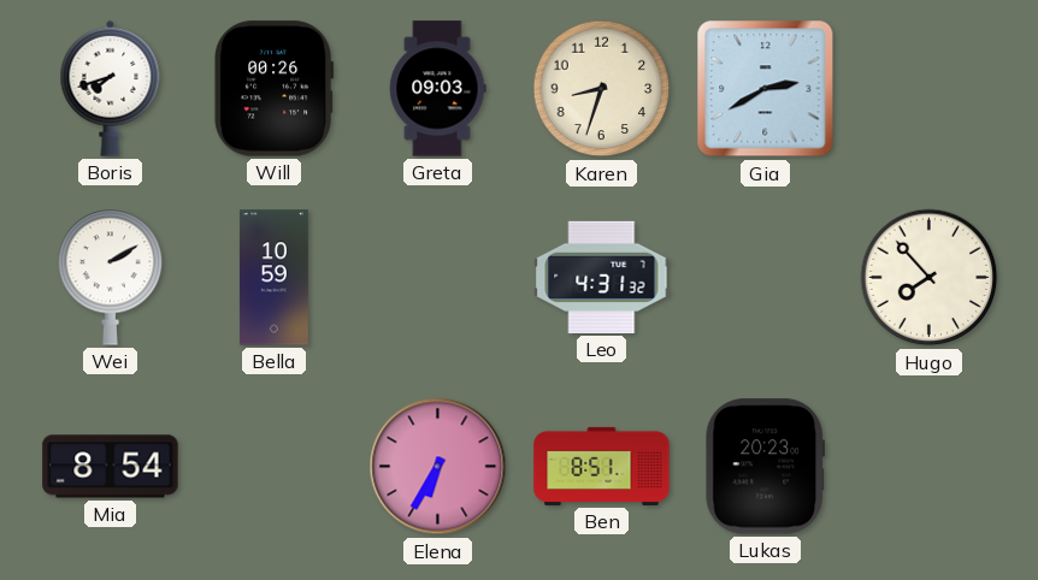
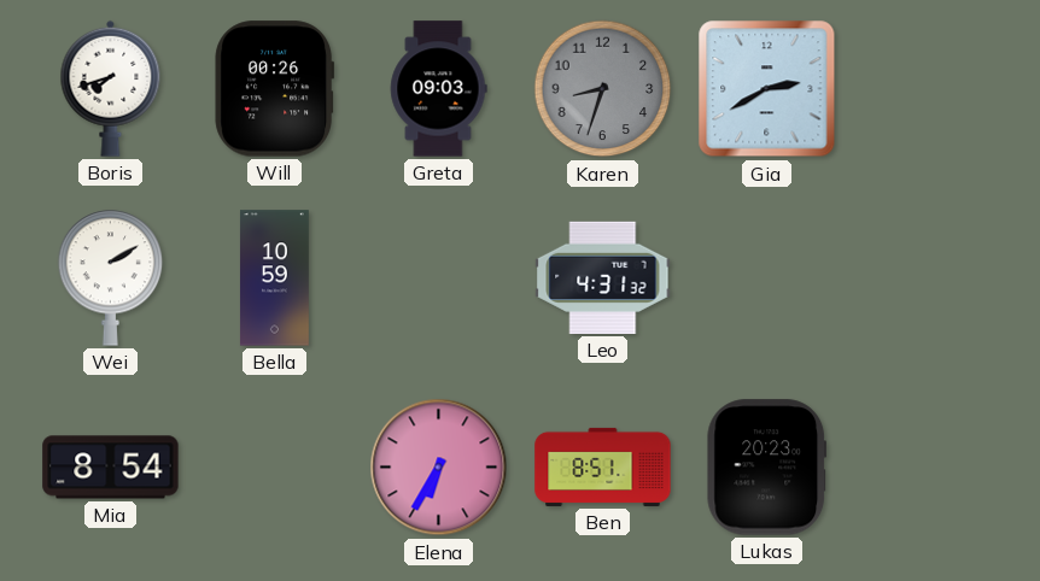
Karen dial: cream -> grey (603, 89)
Hugo: 7:53 -> none (930, 278)
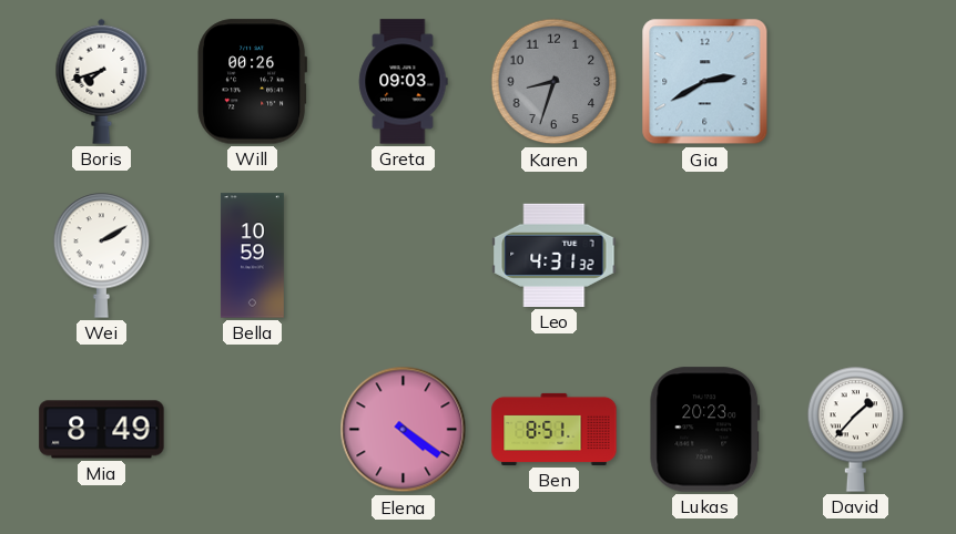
Mia: 8:54 -> 8:49 (102, 430)
Elena: 6:35 -> 4:21 (404, 430)
David: none -> 1:37 (856, 429)
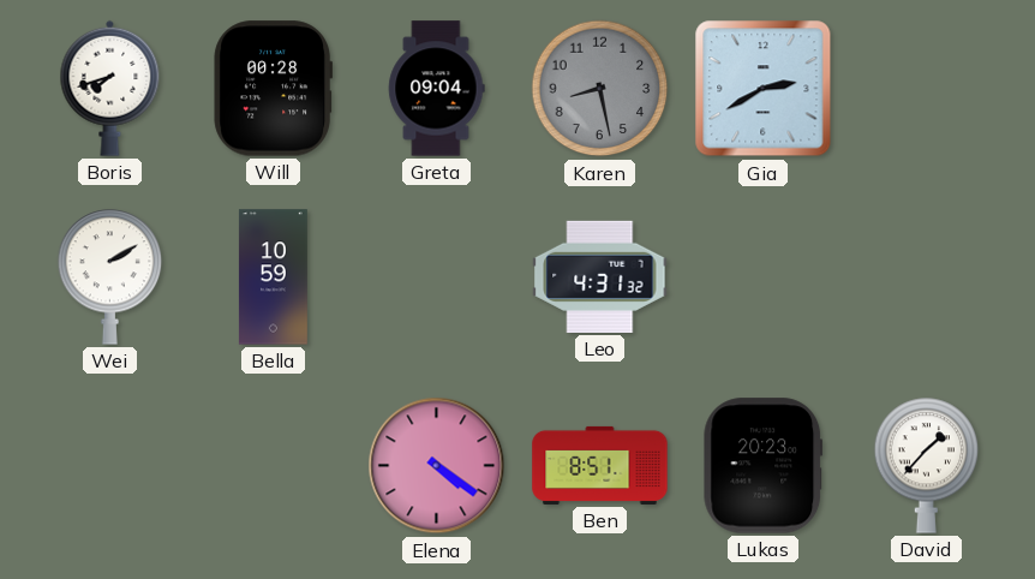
Will: 00:26 -> 00:28 (274, 89)
Greta: 09:03 -> 09:04 (436, 89)
Karen: 8:33 -> 8:28 (600, 89)
Mia: 8:49 -> none (102, 430)
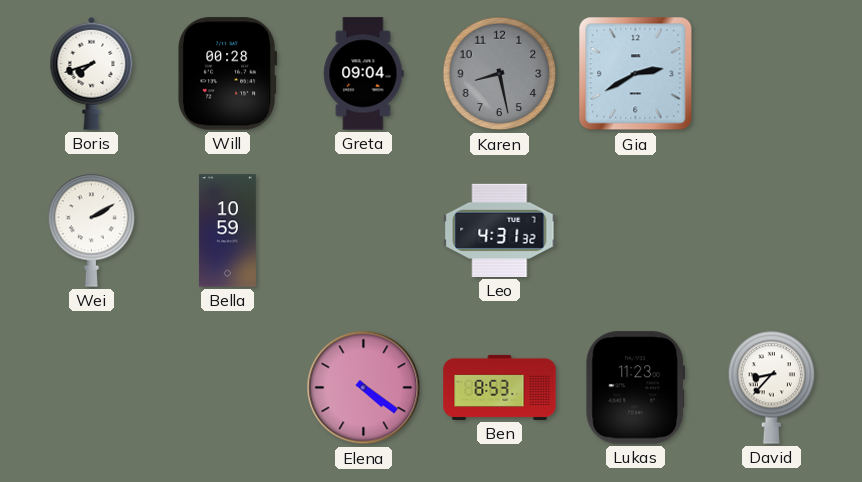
Ben: 8:51 -> 8:53 (500, 387)
Lukas: 20:23 -> 11:23 (636, 388)
David: 1:37 -> 8:37 (772, 387)
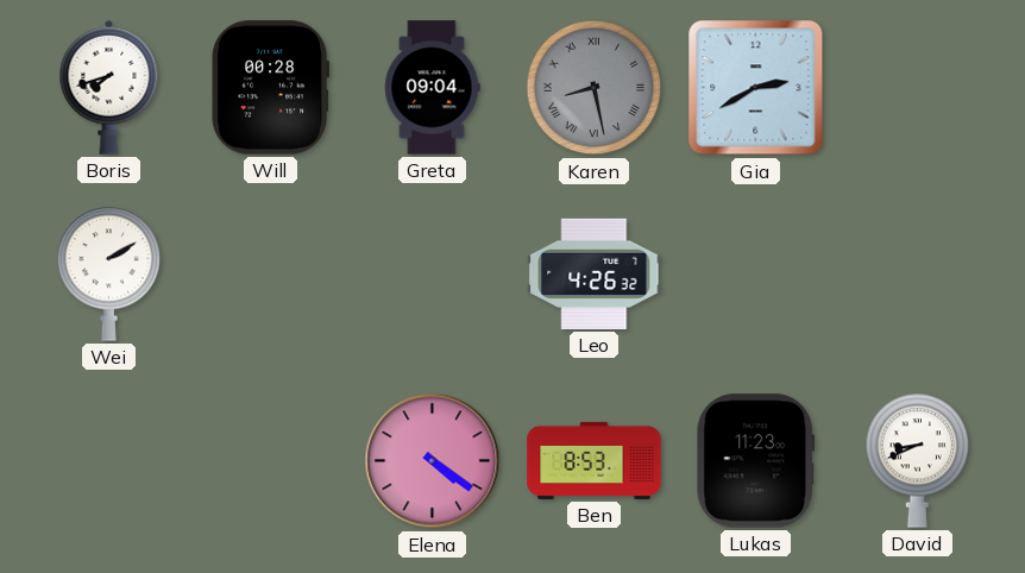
Karen numerals: Arabic -> Roman (595, 88)
Bella: 10:59 -> none (227, 231)
Leo: 4:31 -> 4:26 (595, 273)
David: 8:37 -> 8:41 (918, 460)
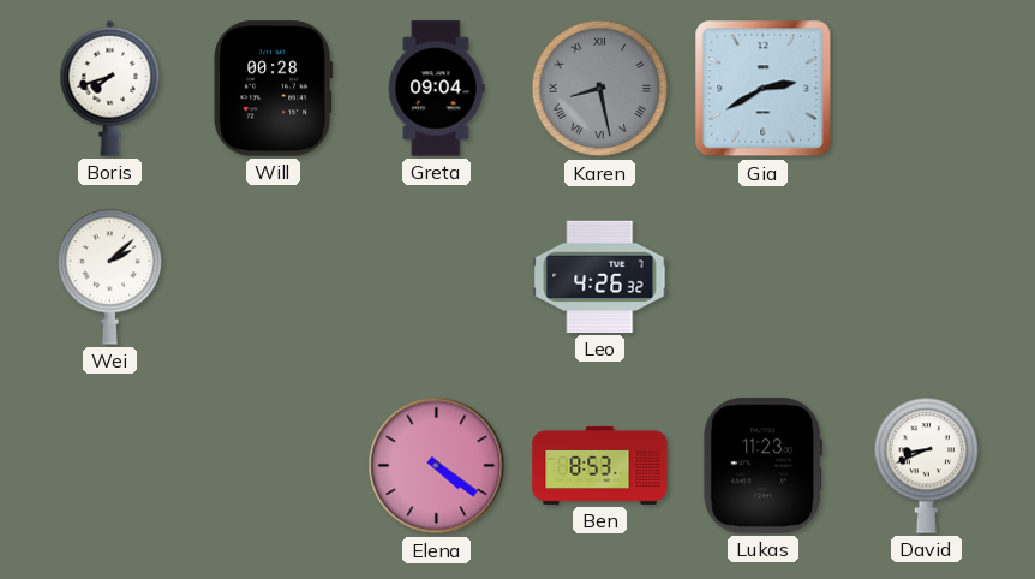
Wei: 2:10 -> 2:08 (110, 276)
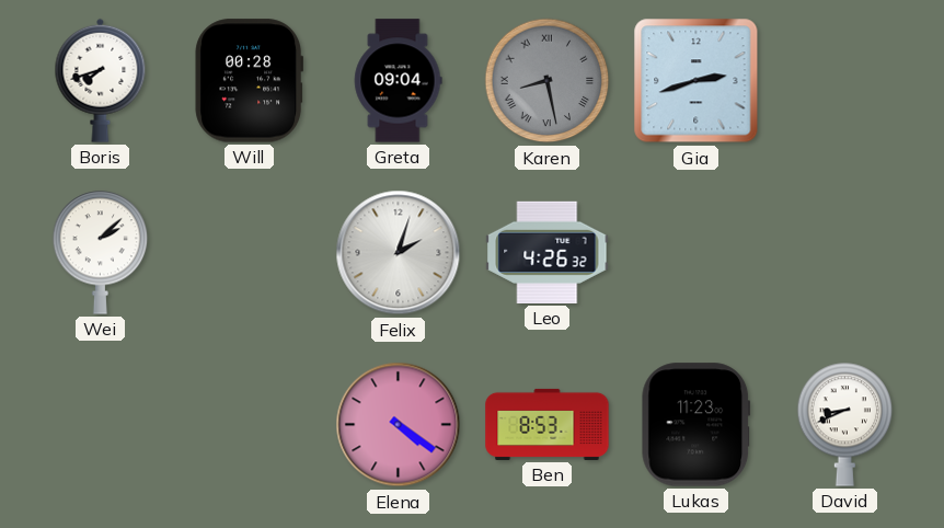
Gia: 2:40 -> 2:42 (697, 81)
Felix: none -> 2:03 (399, 253)
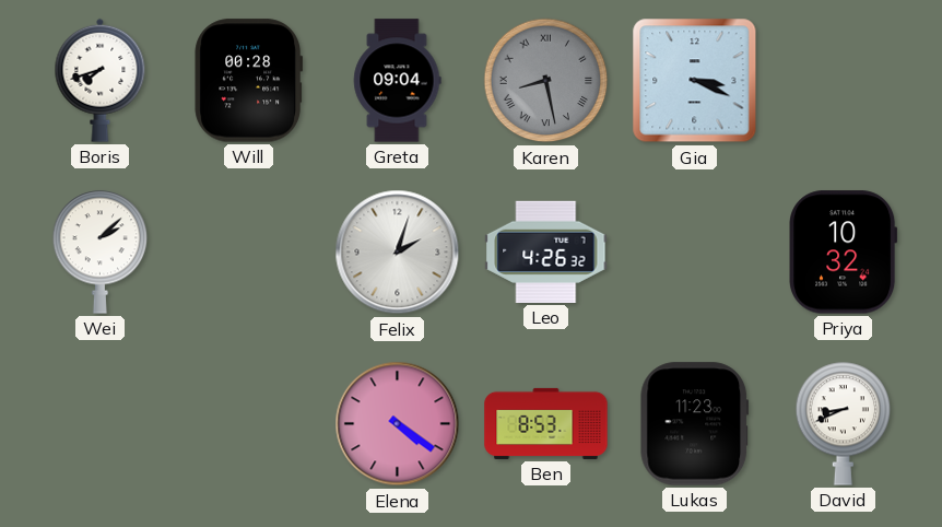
Gia: 2:42 -> 3:19 (695, 81)
Priya: none -> 10:32 (844, 253)
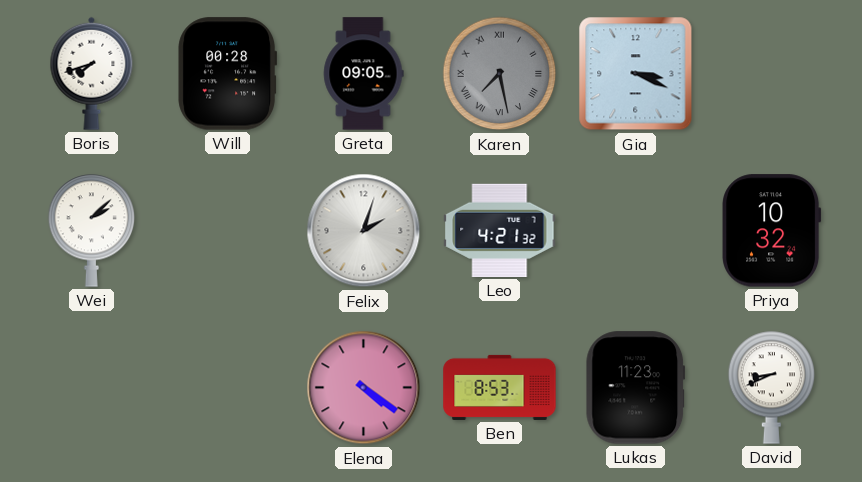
Greta: 09:04 -> 09:05 (363, 74)
Karen: 8:28 -> 7:28 (500, 74)
Leo: 4:26 -> 4:21 (500, 230)
